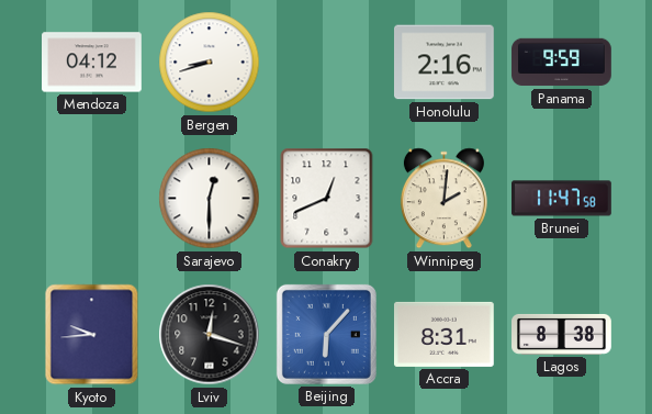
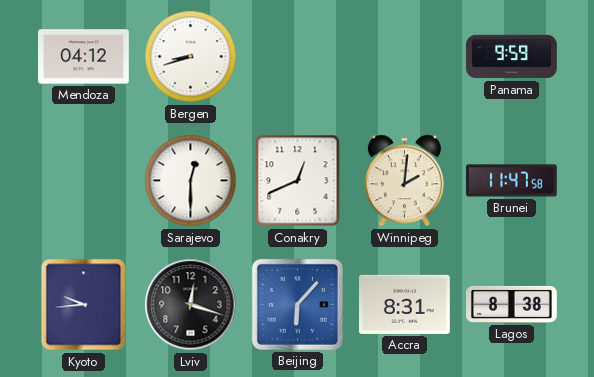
Honolulu: 2:16 -> none (445, 63)
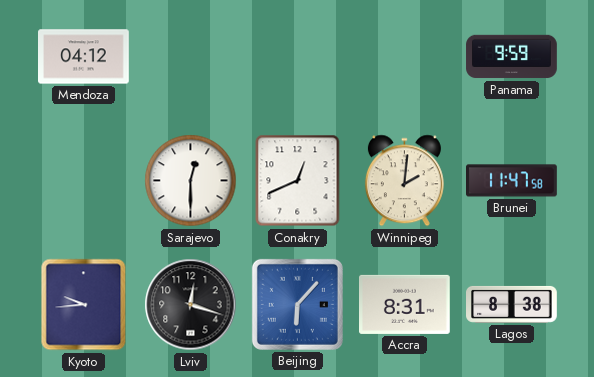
Bergen: 8:42 -> none (191, 57)
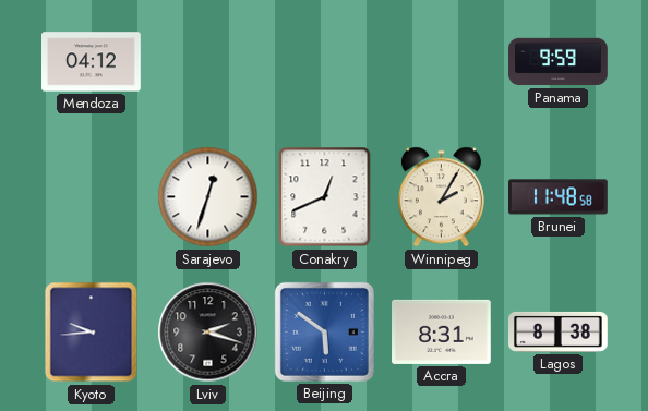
Sarajevo: 12:30 -> 12:33 (208, 197)
Winnipeg: 2:01 -> 2:05 (441, 197)
Brunei: 11:47 -> 11:48 (559, 197)
Lviv: 12:18 -> 2:18 (208, 333)
Beijing: 6:07 -> 5:51 (324, 331)
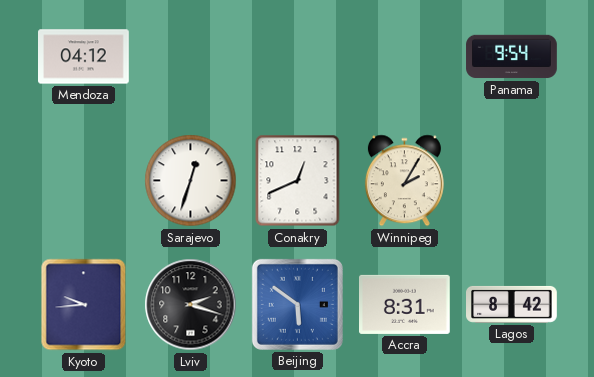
Panama: 9:59 -> 9:54 (512, 57)
Brunei: 11:48 -> none (559, 197)
Lagos: 8:38 -> 8:42 (512, 304)
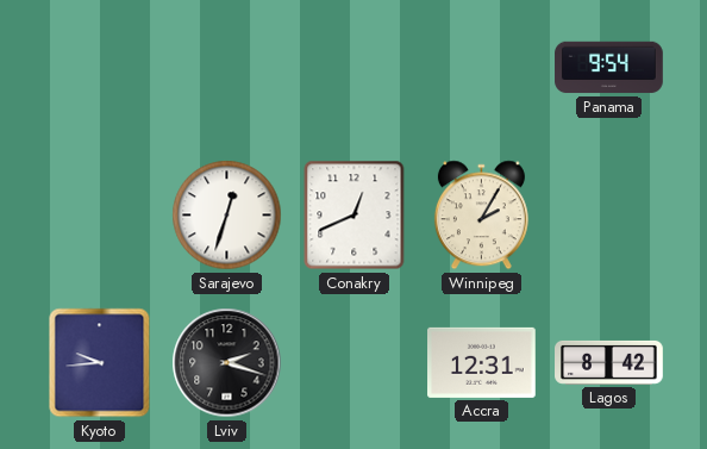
Mendoza: 04:12 -> none (84, 57)
Beijing: 5:51 -> none (297, 304)
Accra: 8:31 -> 12:31 (482, 362)
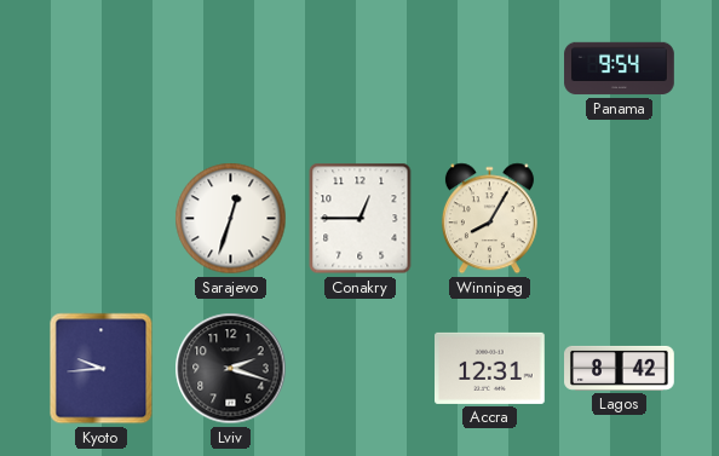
Conakry: 12:41 -> 12:45 (361, 219)
Winnipeg: 2:05 -> 8:05 (489, 219)
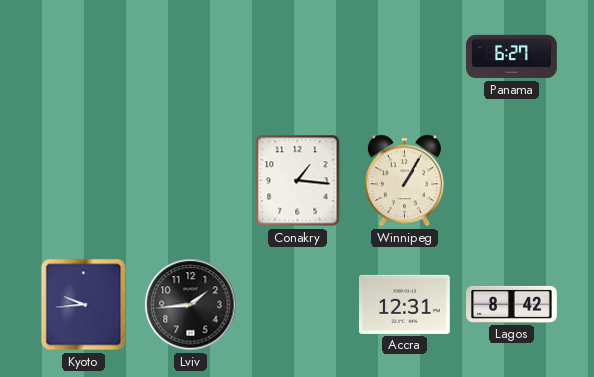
Panama: 9:54 -> 6:27 (512, 57)
Sarajevo: 12:33 -> none (231, 219)
Conakry: 12:45 -> 1:16 (298, 181)
Winnipeg: 8:05 -> 1:05 (404, 181)
Lviv: 2:18 -> 1:44 (191, 305)
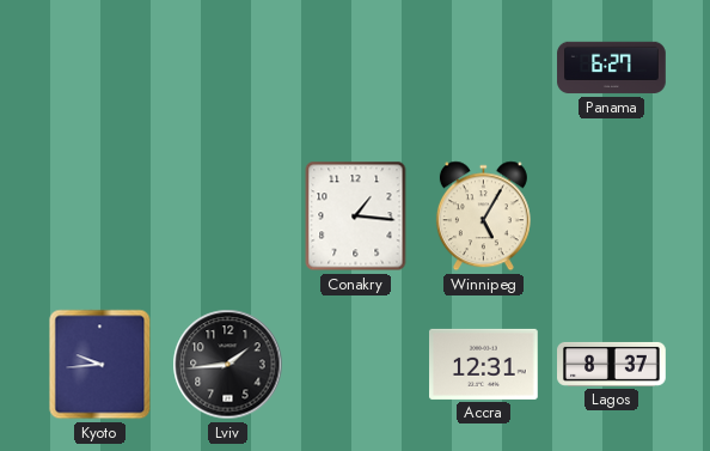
Winnipeg: 1:05 -> 5:05 (483, 217)
Lagos: 8:42 -> 8:37 (612, 364)
